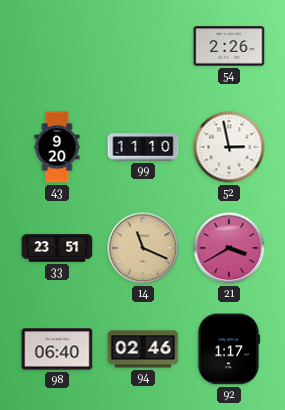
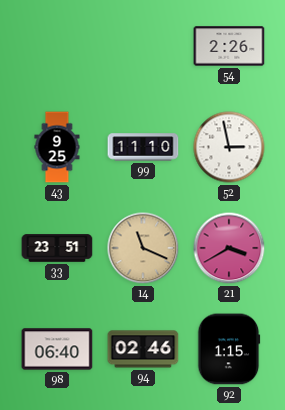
43: 9:20 -> 9:25 (57, 147)
92: 1:17 -> 1:15 (229, 349)
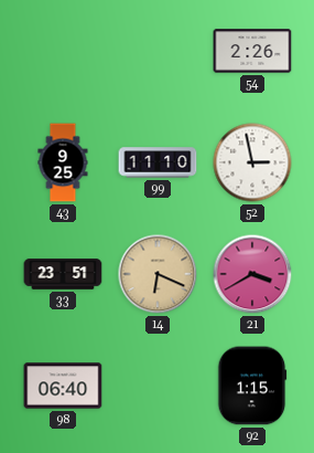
14: 11:19 -> 6:19 (158, 274)
94: 02:46 -> none (143, 349)
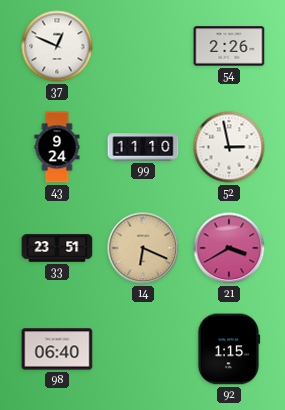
37: none -> 12:49 (57, 46)
43: 9:25 -> 9:24 (57, 147)
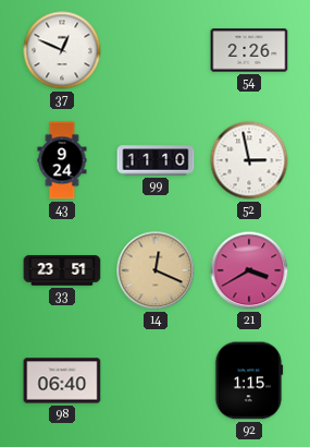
14: 6:19 -> 12:19 (156, 270)
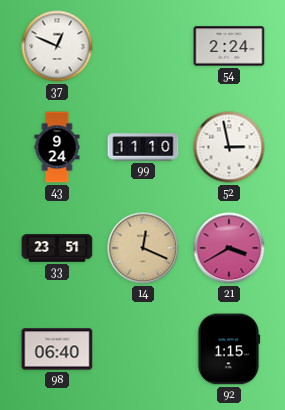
54: 2:26 -> 2:24 (229, 46)
